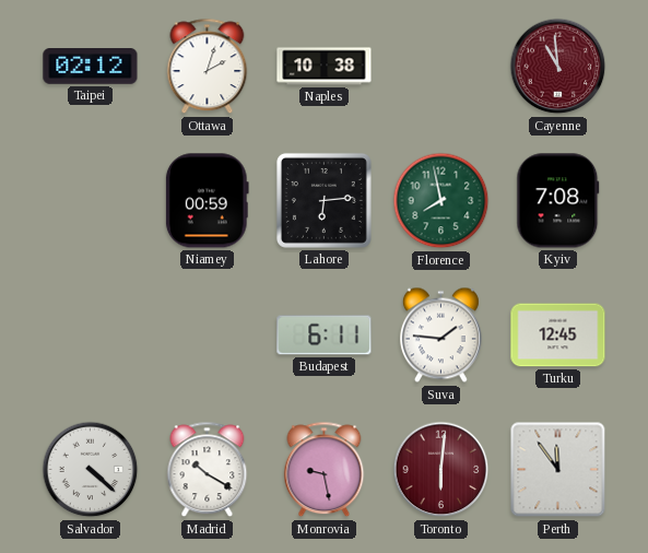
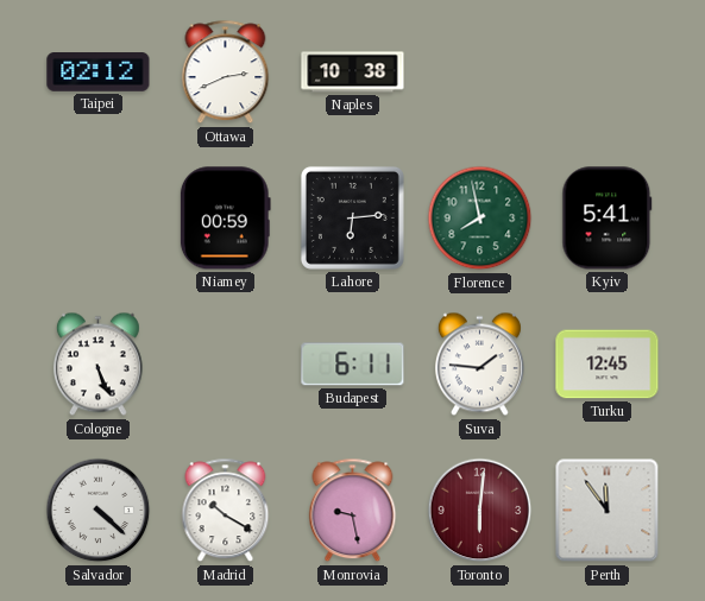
Ottawa: 2:03 -> 2:41 (226, 72)
Cayenne: 10:59 -> none (558, 67)
Kyiv: 7:08 -> 5:41 (608, 219)
Cologne: none -> 5:26 (97, 365)
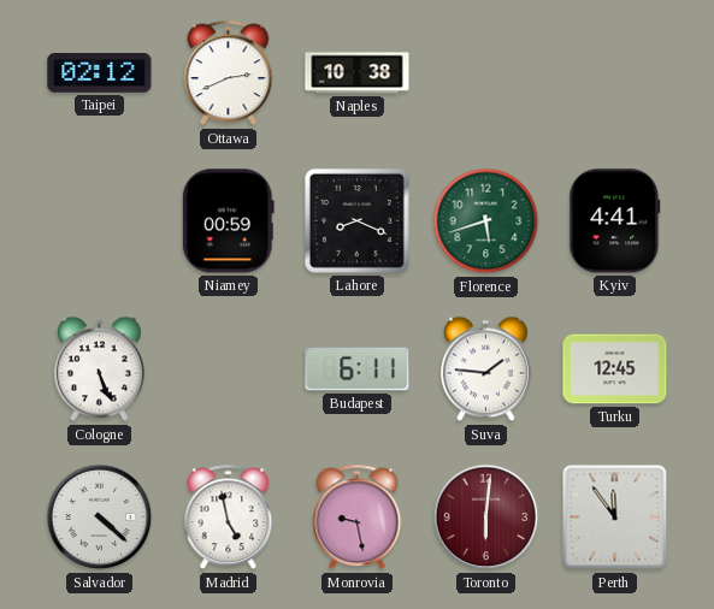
Lahore: 6:14 -> 8:19 (356, 220)
Florence: 7:58 -> 5:42 (486, 221)
Kyiv: 5:41 -> 4:41 (615, 221)
Madrid: 10:20 -> 4:58 (229, 518)
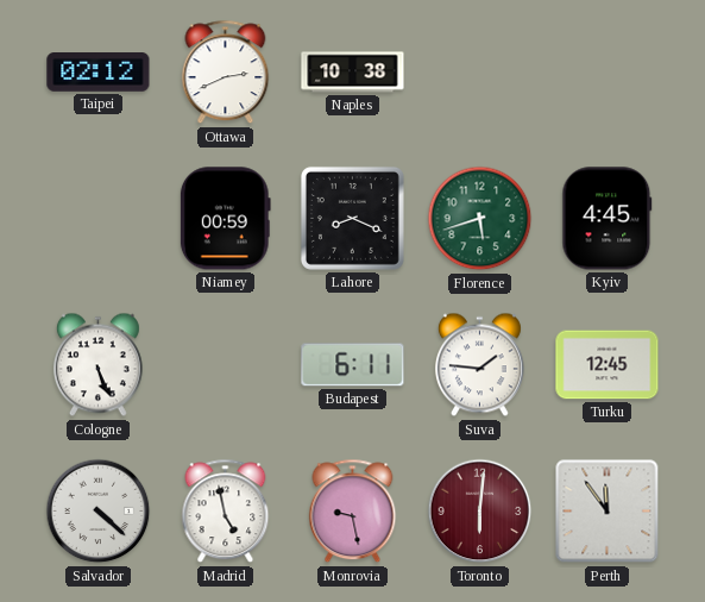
Kyiv: 4:41 -> 4:45 (608, 219)
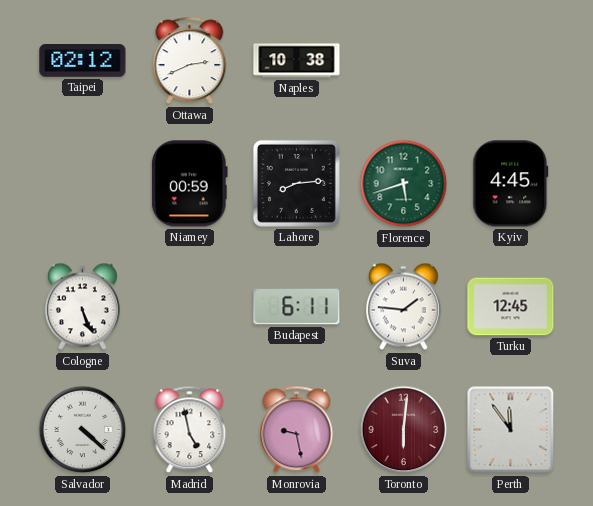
Lahore: 8:19 -> 8:14 (296, 183)
